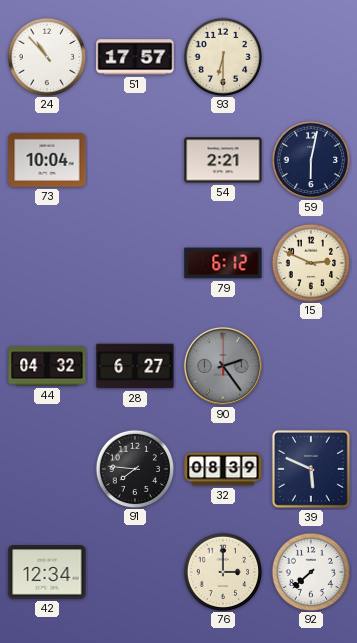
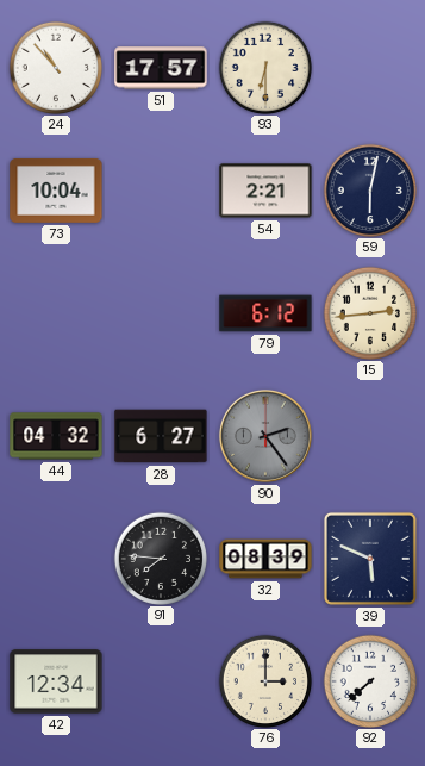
15: 2:49 -> 2:44 (369, 312)
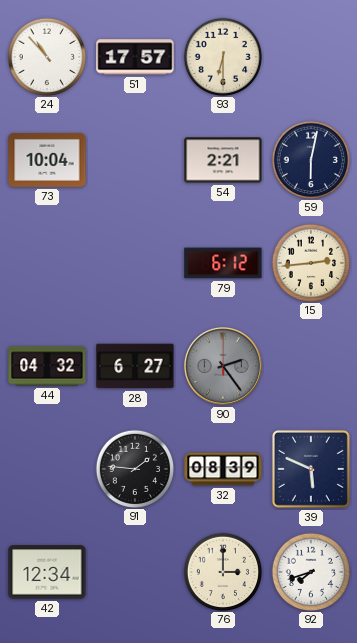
91: 7:46 -> 1:46 (134, 468)
92: 7:38 -> 7:42 (310, 571)
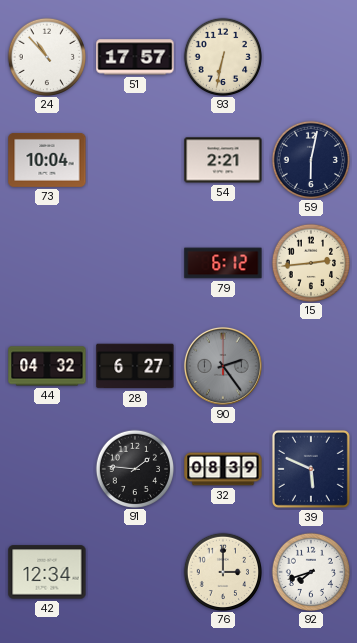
93: 6:30 -> 6:32 (222, 56)
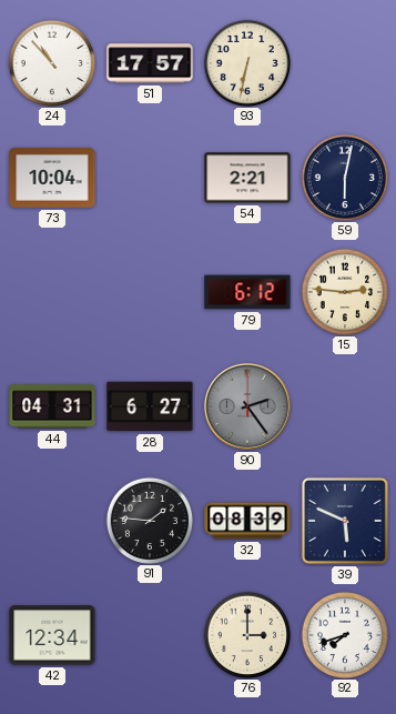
15: 2:44 -> 2:46 (344, 291)
44: 04:32 -> 04:31 (52, 406)
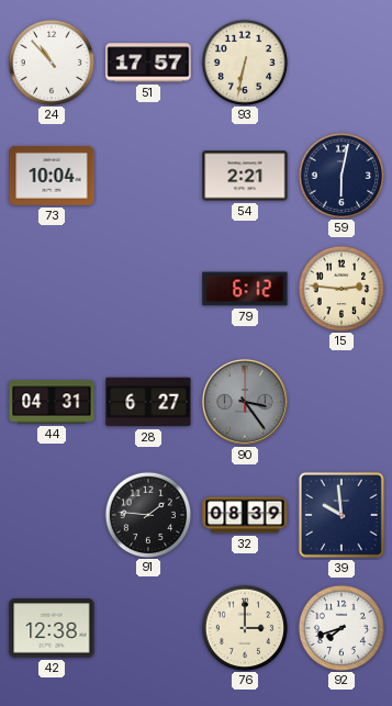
90: 2:24 -> 3:24 (245, 402)
39: 5:49 -> 9:59 (341, 515)
42: 12:34 -> 12:38 (52, 628)
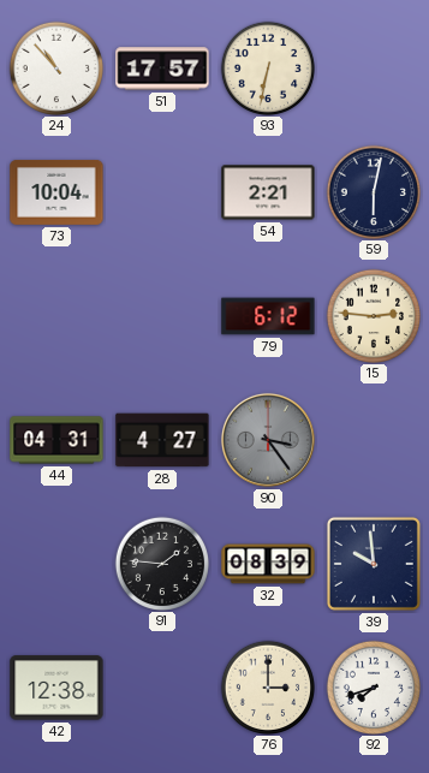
28: 6:27 -> 4:27 (162, 440)
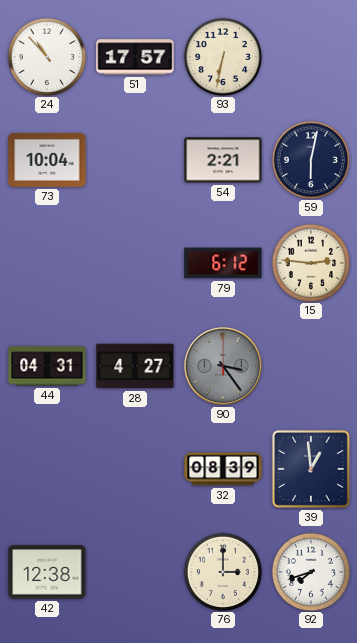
91: 1:46 -> none (161, 563)
39: 9:59 -> 12:59 (311, 469)
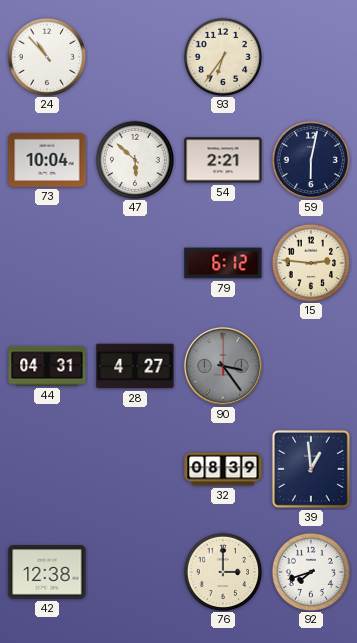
51: 17:57 -> none (135, 57)
93: 6:32 -> 6:36 (222, 56)
47: none -> 5:52 (134, 159)
